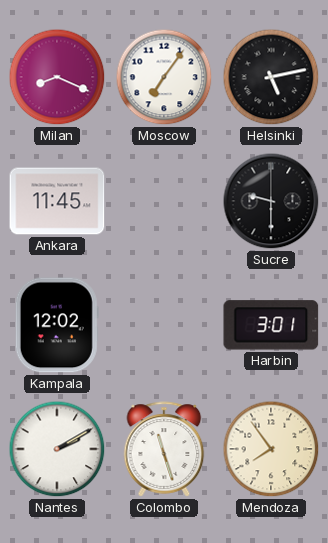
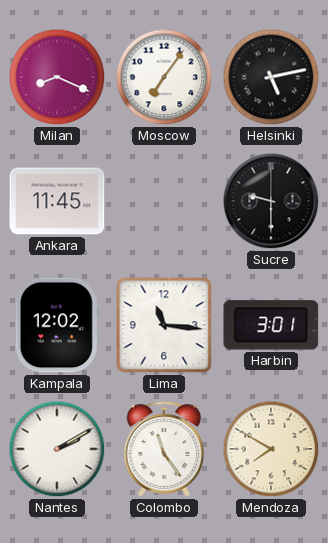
Lima: none -> 11:16 (164, 325)
Colombo: 11:27 -> 11:24 (164, 449)
Mendoza: 7:54 -> 7:50 (271, 449)
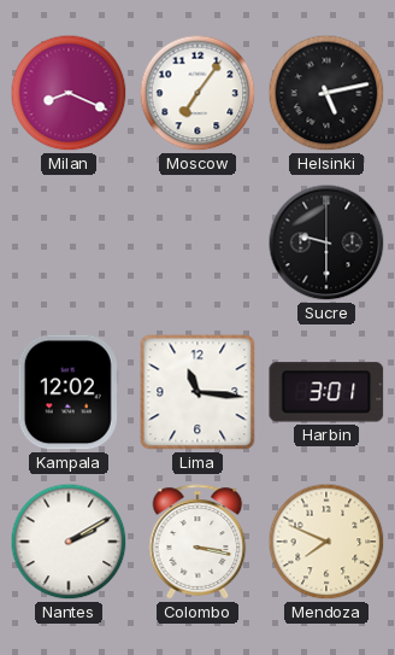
Ankara: 11:45 -> none (57, 201)
Colombo: 11:24 -> 3:17 (197, 542)
Mendoza: 7:50 -> 7:49 (326, 542)
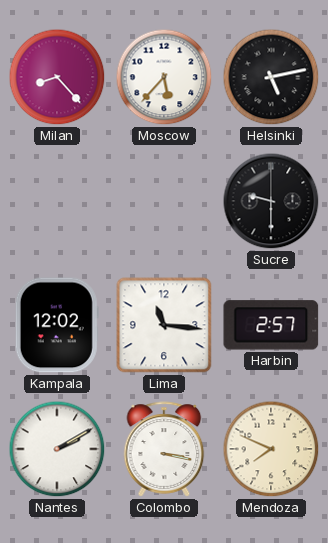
Milan: 8:19 -> 8:23 (57, 77)
Moscow: 7:06 -> 5:37 (164, 77)
Harbin: 3:01 -> 2:57 (271, 325)
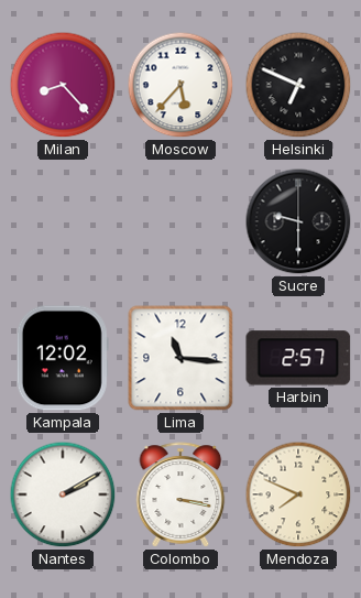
Helsinki: 5:13 -> 6:49 (298, 85)
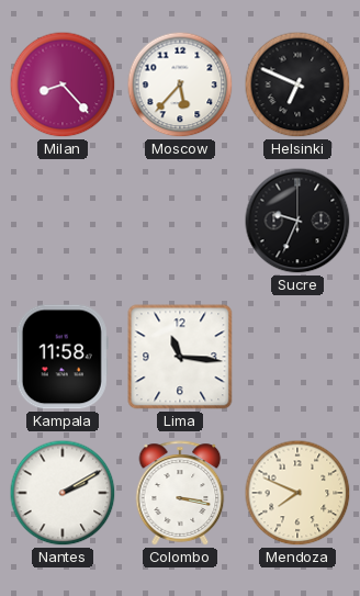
Sucre: 9:30 -> 9:34 (297, 221)
Kampala: 12:02 -> 11:58 (63, 357)
Harbin: 2:57 -> none (298, 358)
